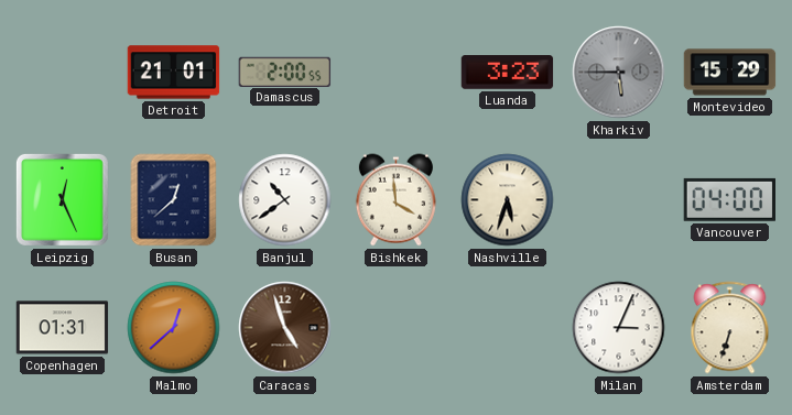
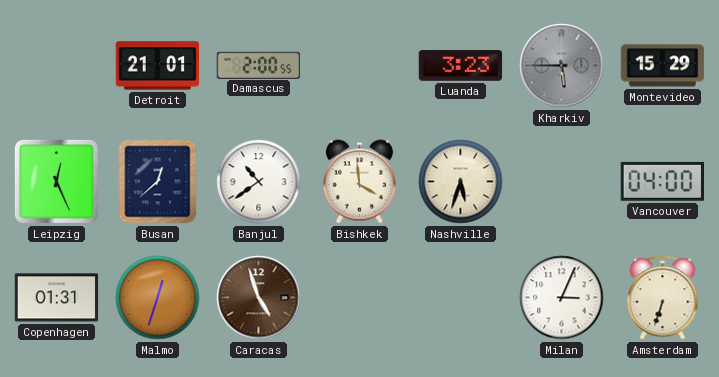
Malmo: 12:38 -> 12:33 (158, 298)
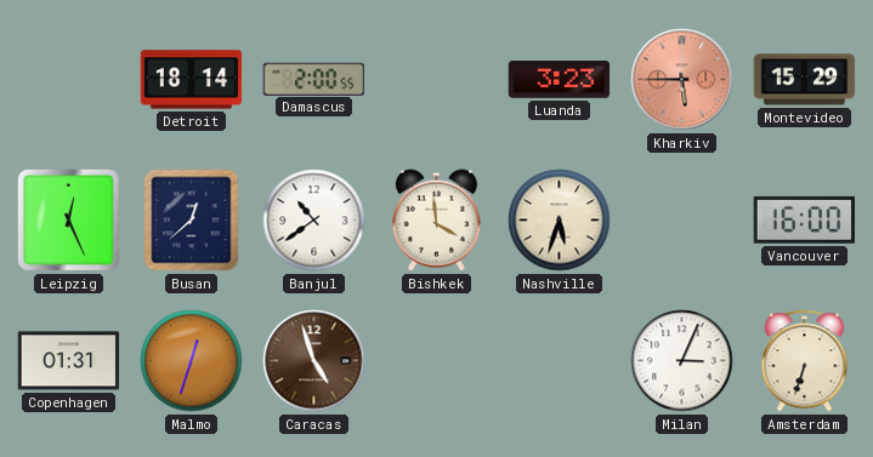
Detroit: 21:01 -> 18:14 (192, 80)
Kharkiv dial: grey -> salmon (682, 80)
Vancouver: 04:00 -> 16:00 (804, 219)
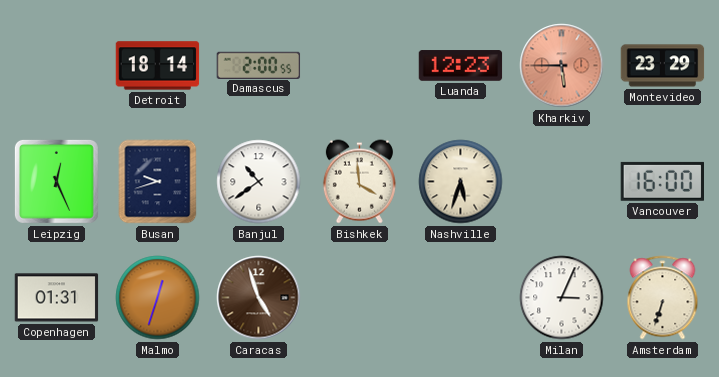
Luanda: 3:23 -> 12:23 (461, 66)
Montevideo: 15:29 -> 23:29 (663, 66)
Busan: 12:38 -> 9:42 (158, 182)
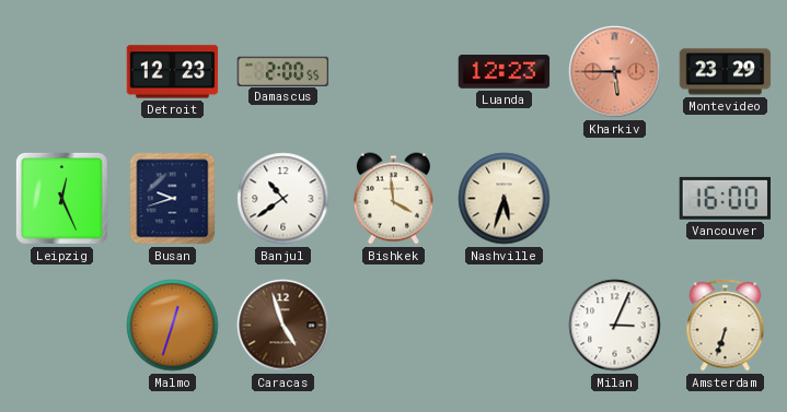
Detroit: 18:14 -> 12:23 (173, 72)
Copenhagen: 01:31 -> none (57, 298)
